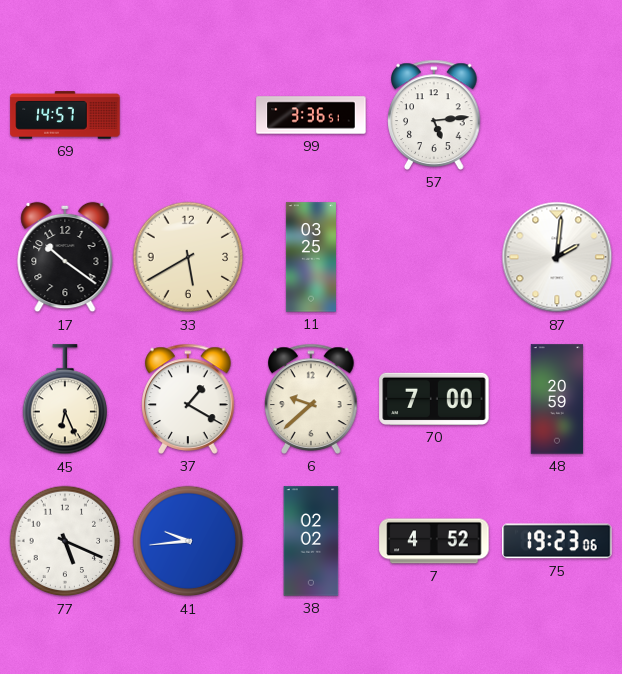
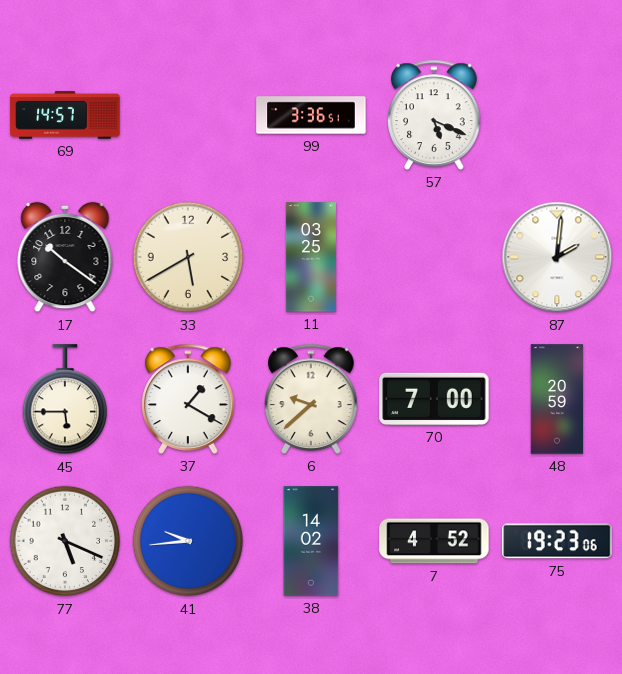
57: 5:14 -> 5:19 (434, 115)
45: 6:26 -> 5:45 (65, 400)
38: 02:02 -> 14:02 (311, 541)
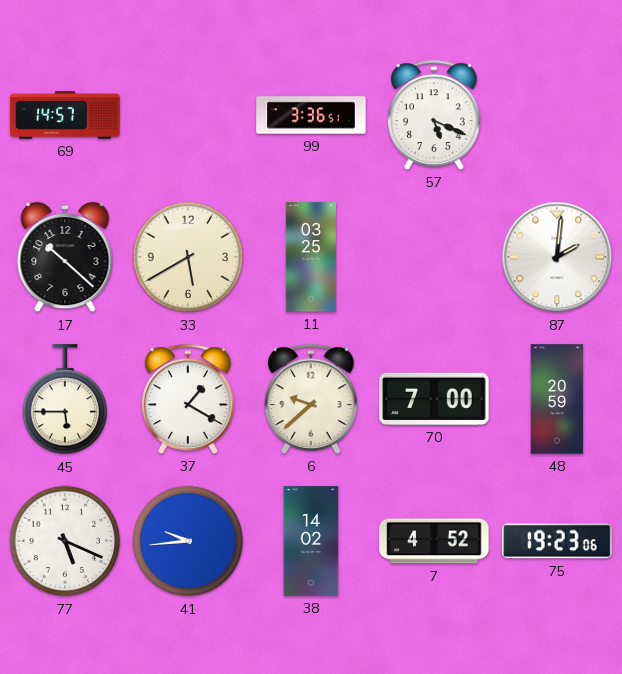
17: 10:21 -> 10:22 (65, 257)
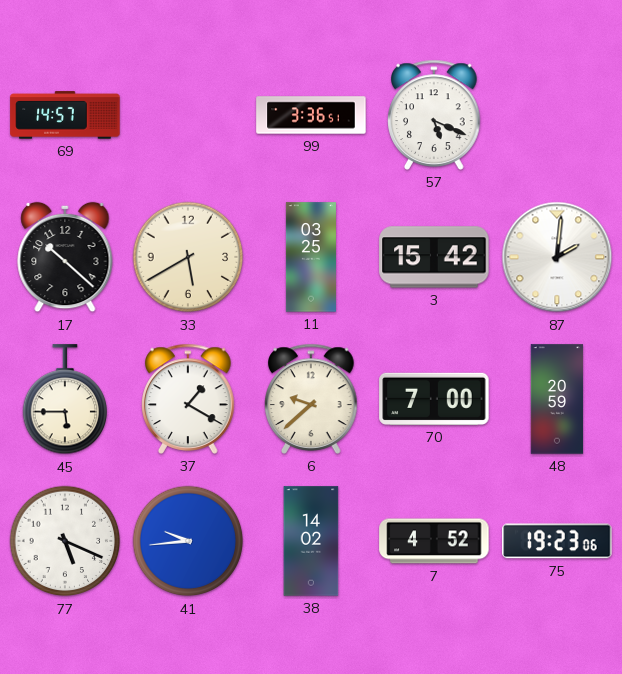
3: none -> 15:42 (434, 257)
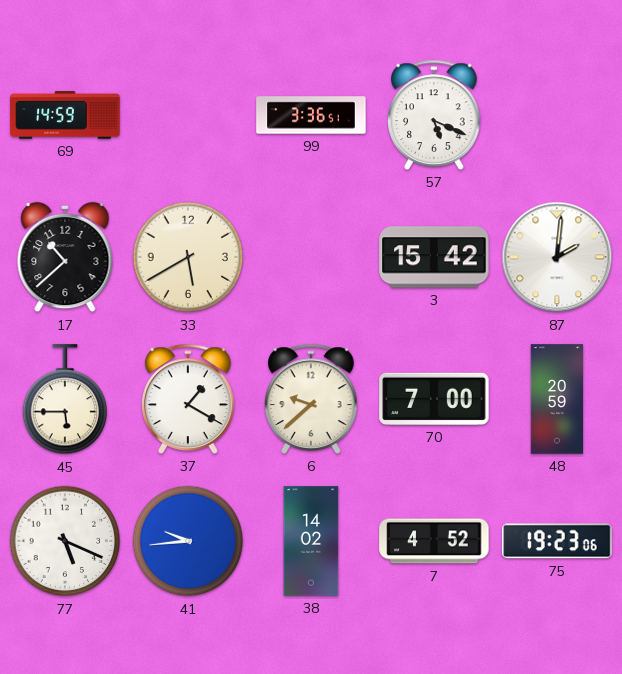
69: 14:57 -> 14:59 (65, 115)
17: 10:22 -> 10:38 (65, 257)
11: 03:25 -> none (311, 257)
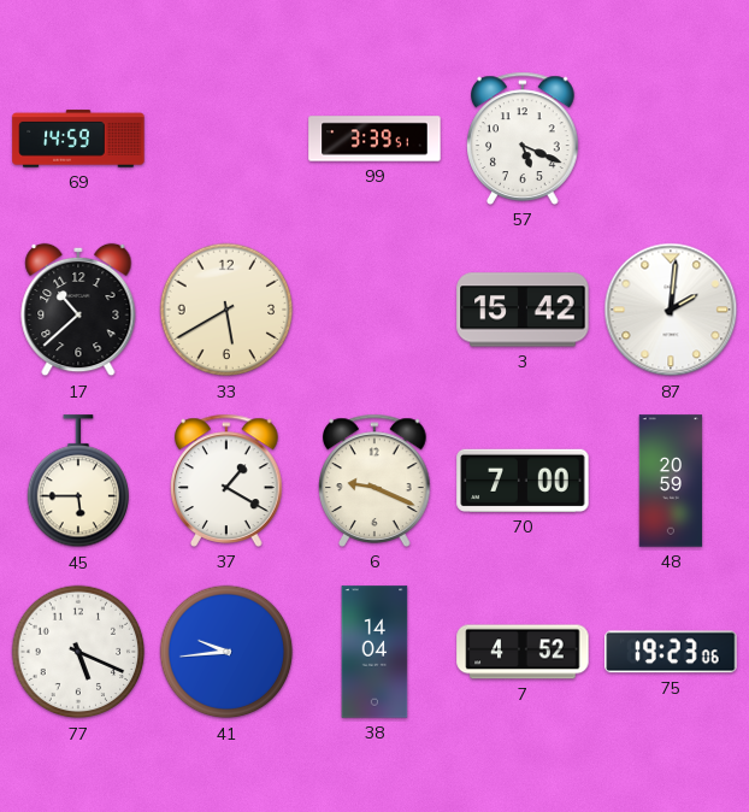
99: 3:36 -> 3:39 (374, 139)
6: 9:38 -> 9:19 (374, 481)
38: 14:02 -> 14:04 (374, 652)
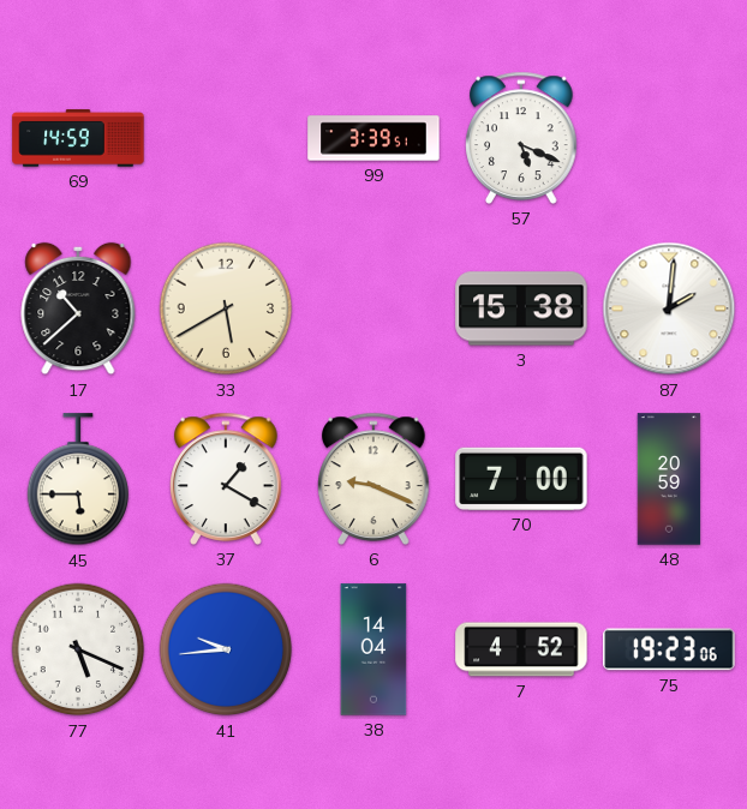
3: 15:42 -> 15:38 (521, 308)
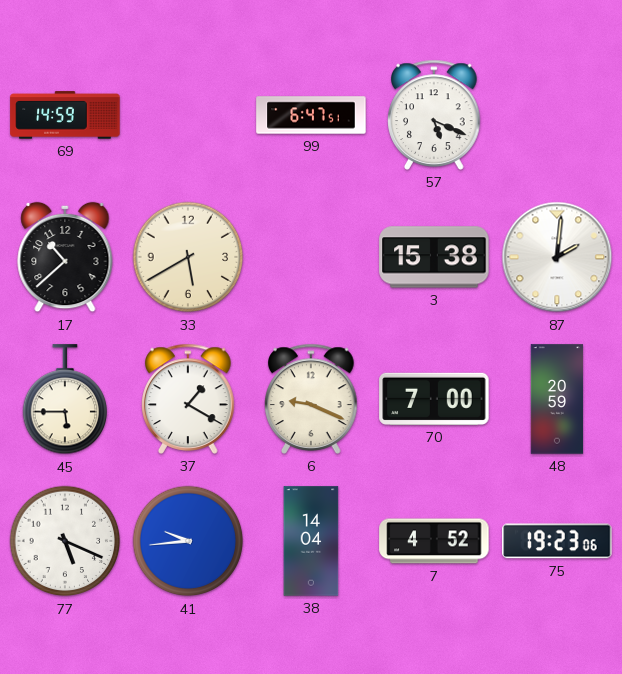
99: 3:39 -> 6:47 (311, 115)
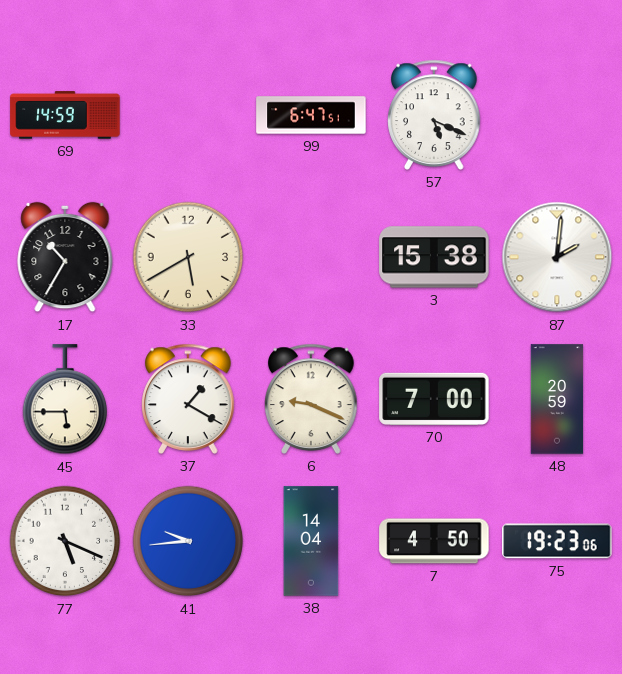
17: 10:38 -> 10:35 (65, 257)
7: 4:52 -> 4:50 (434, 541)
